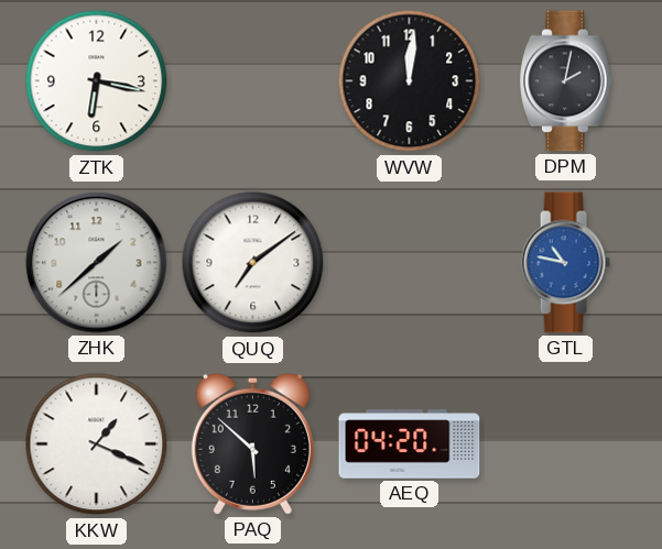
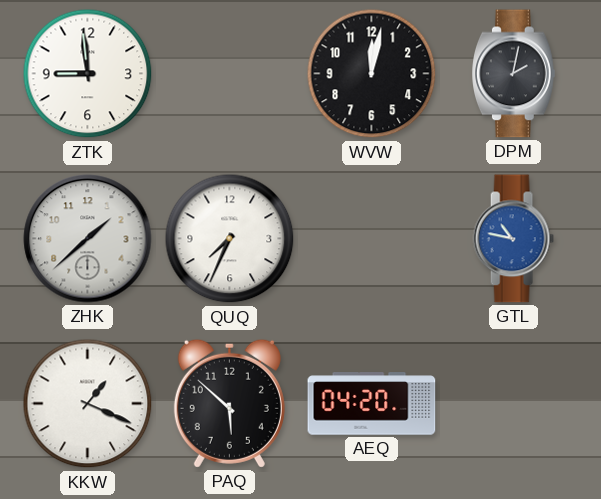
ZTK: 6:17 -> 8:59 (88, 74)
WVW: 12:01 -> 12:02 (372, 74)
QUQ: 7:09 -> 7:34 (230, 239)
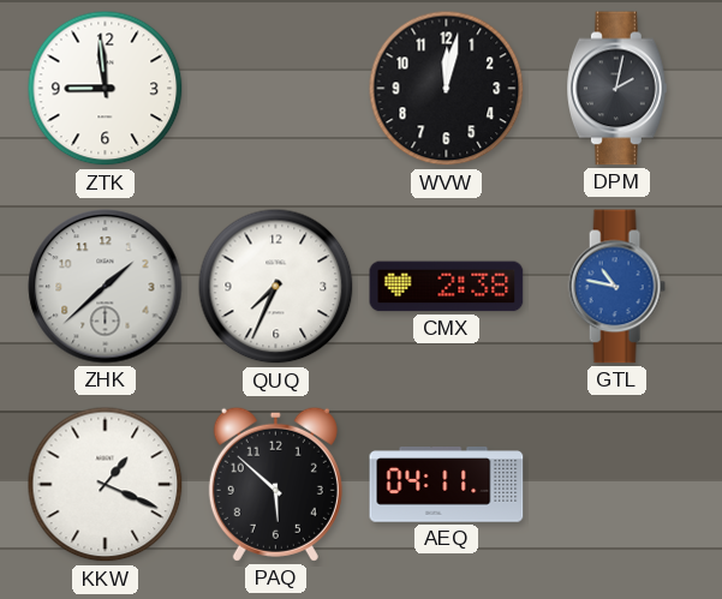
CMX: none -> 2:38 (447, 287)
AEQ: 04:20 -> 04:11 (447, 485)
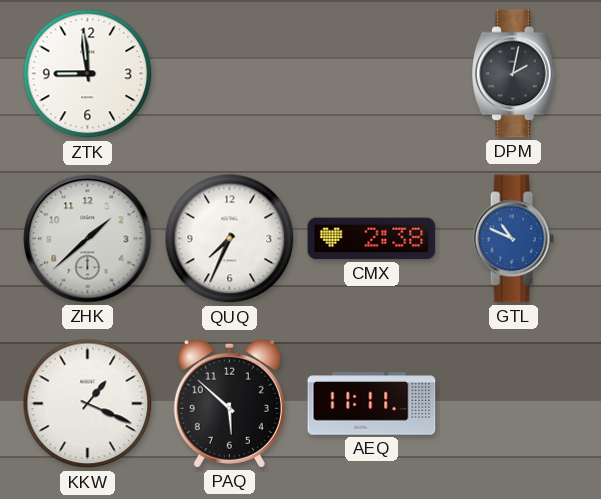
WVW: 12:02 -> none (447, 89)
GTL: 10:47 -> 10:49 (513, 239)
AEQ: 04:11 -> 11:11 (372, 404)
